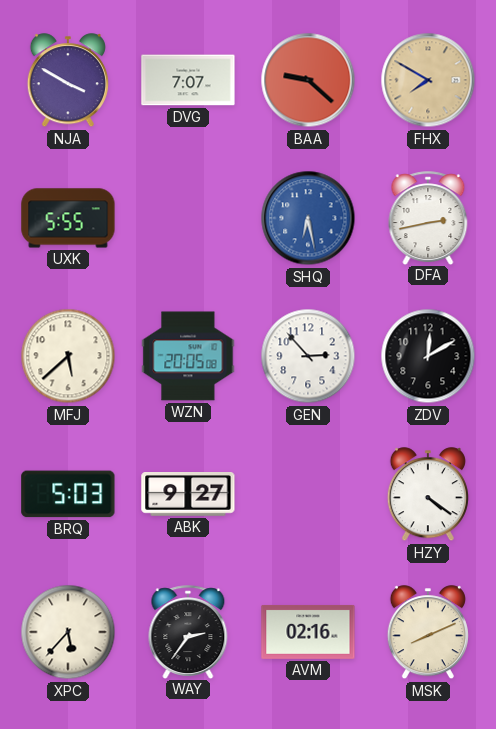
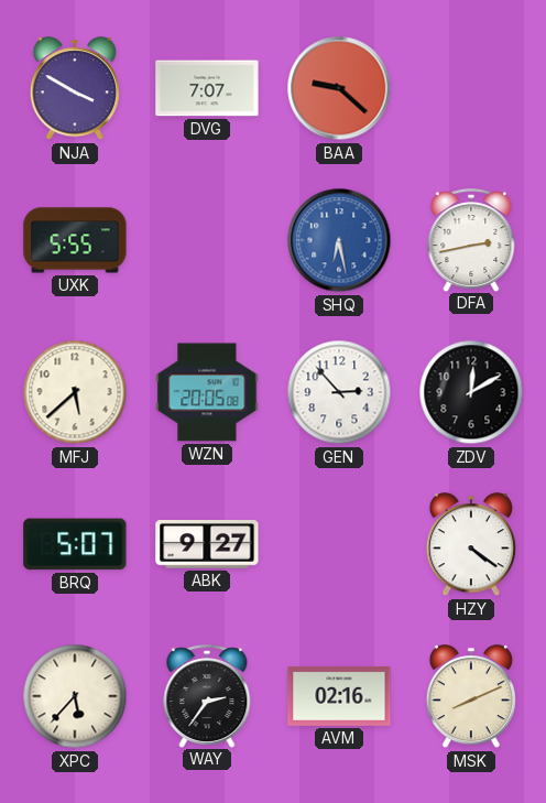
FHX: 7:50 -> none (428, 80)
BRQ: 5:03 -> 5:07 (75, 544)
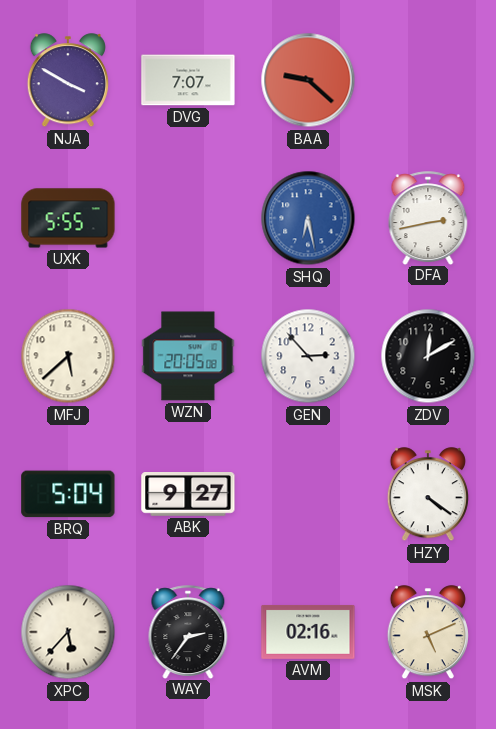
BRQ: 5:07 -> 5:04 (68, 494)
MSK: 8:11 -> 5:11 (428, 633)
